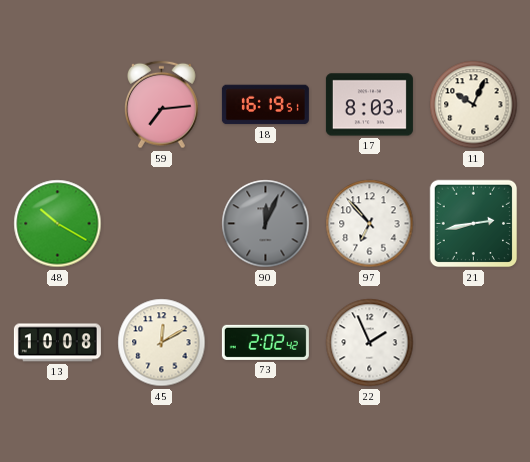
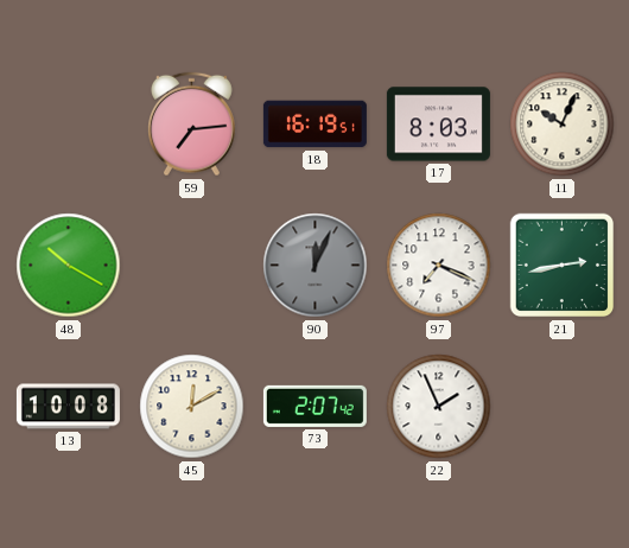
97: 6:53 -> 7:19 (439, 266)
73: 2:02 -> 2:07 (314, 406)
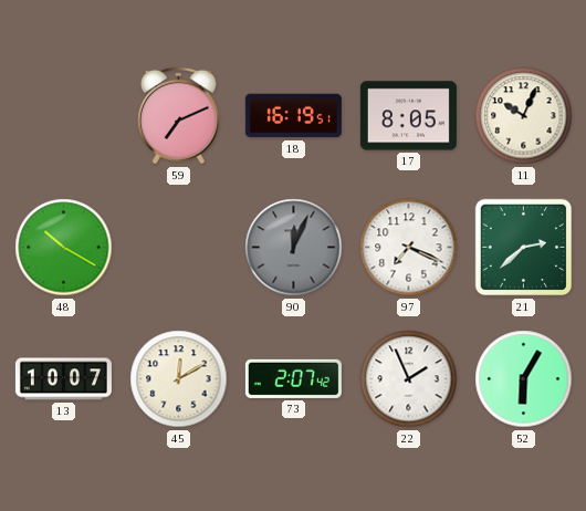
59: 7:14 -> 7:11 (178, 116)
17: 8:03 -> 8:05 (408, 116)
21: 2:43 -> 2:38 (524, 248)
13: 10:08 -> 10:07 (63, 379)
52: none -> 6:05 (524, 379)
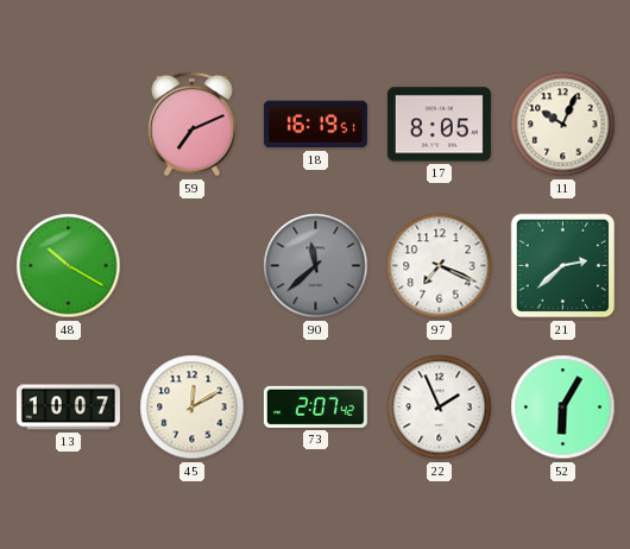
90: 12:04 -> 11:38 (316, 266)
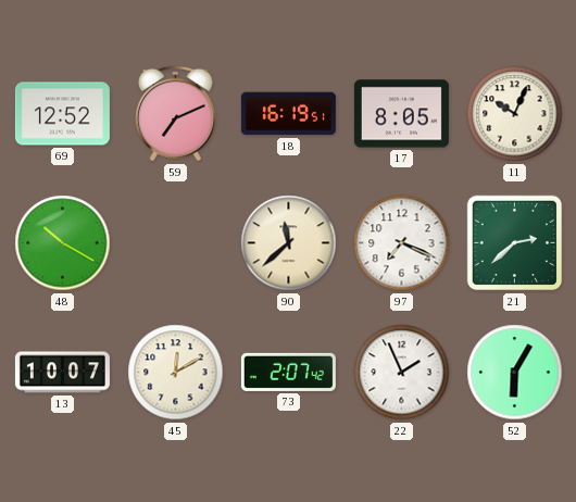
69: none -> 12:52 (62, 114)
90 dial: grey -> cream (289, 243)
